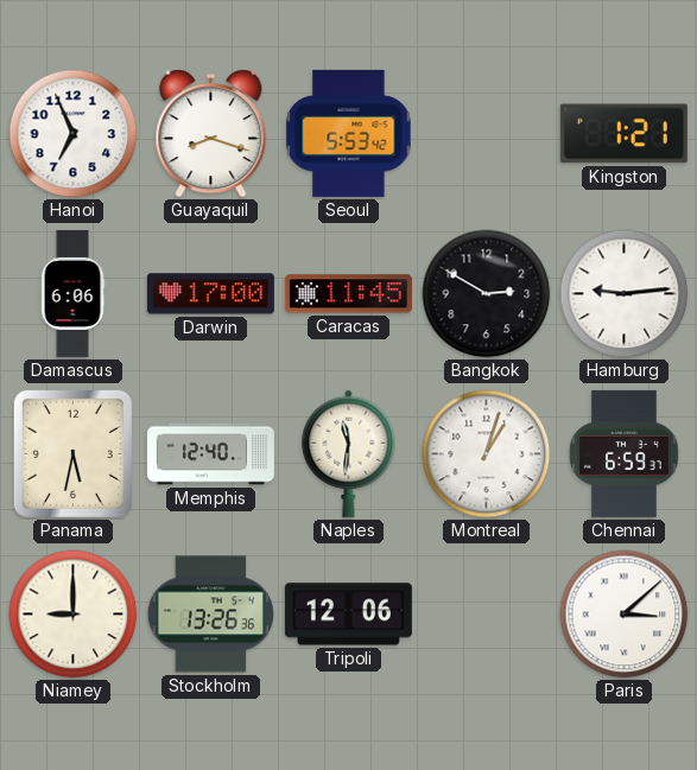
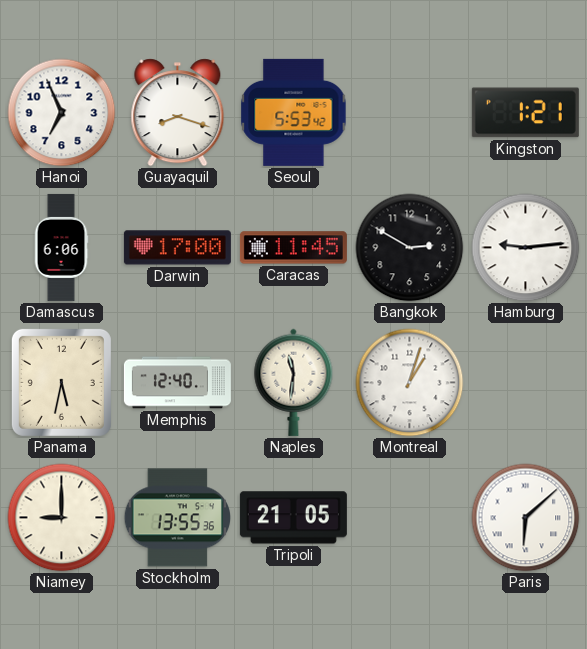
Chennai: 6:59 -> none (625, 453)
Stockholm: 13:26 -> 13:55 (178, 518)
Tripoli: 12:06 -> 21:05 (293, 518)
Paris: 3:08 -> 6:08 (526, 518)
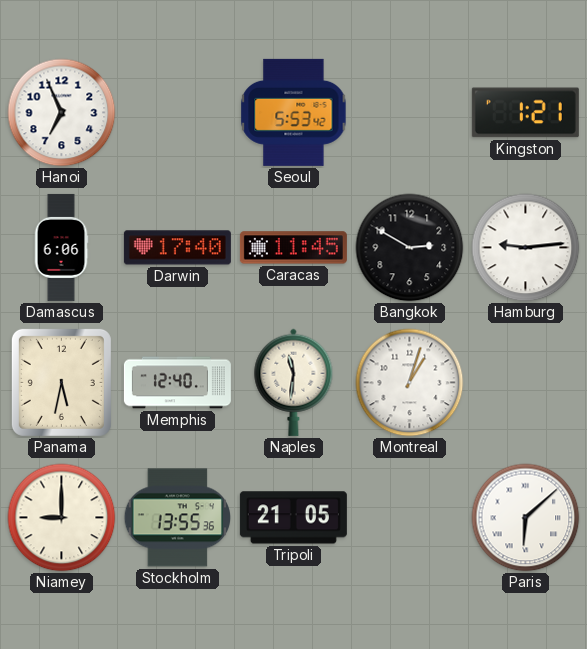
Guayaquil: 8:18 -> none (178, 113)
Darwin: 17:00 -> 17:40 (177, 248)
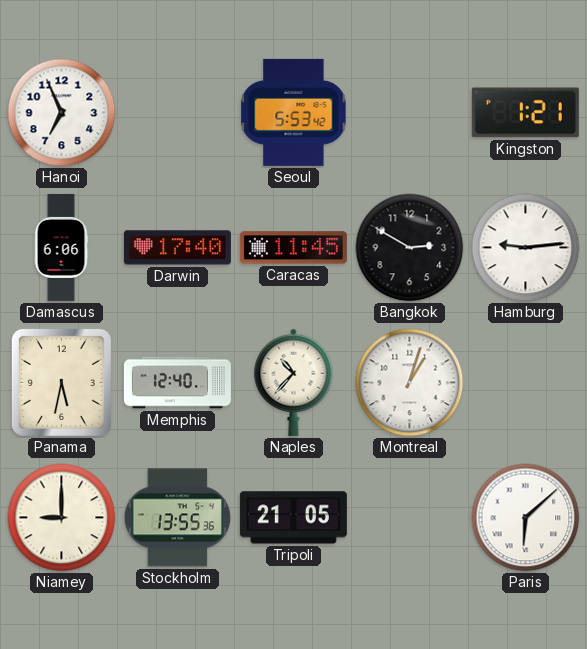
Naples: 11:31 -> 10:37 (294, 382)
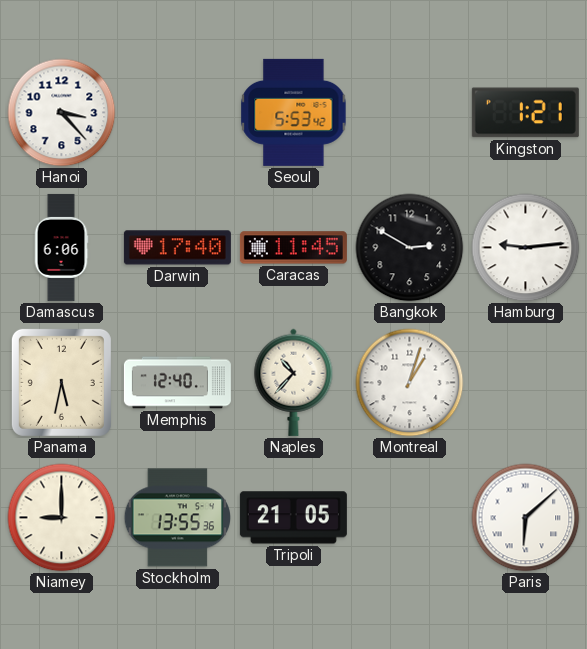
Hanoi: 6:56 -> 3:23 (62, 113)
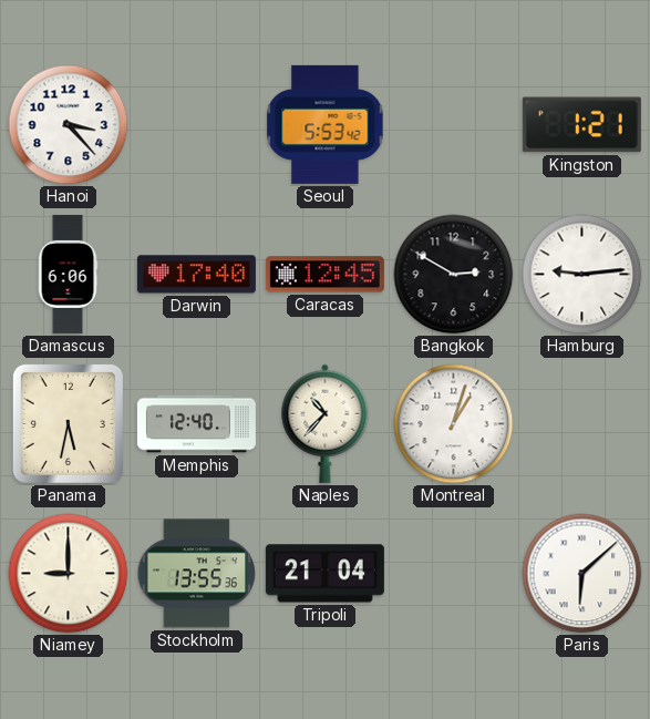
Caracas: 11:45 -> 12:45 (324, 275)
Tripoli: 21:05 -> 21:04 (324, 574)
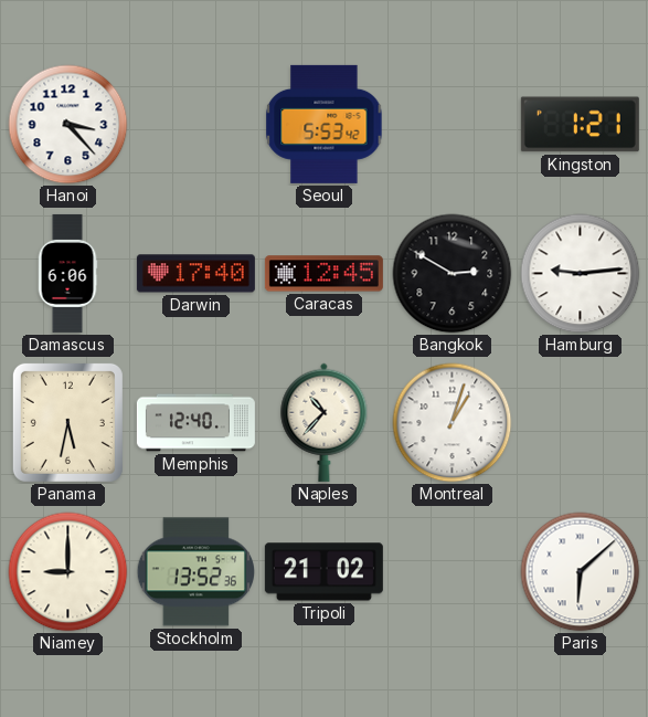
Stockholm: 13:55 -> 13:52 (196, 572)
Tripoli: 21:04 -> 21:02 (323, 572)
